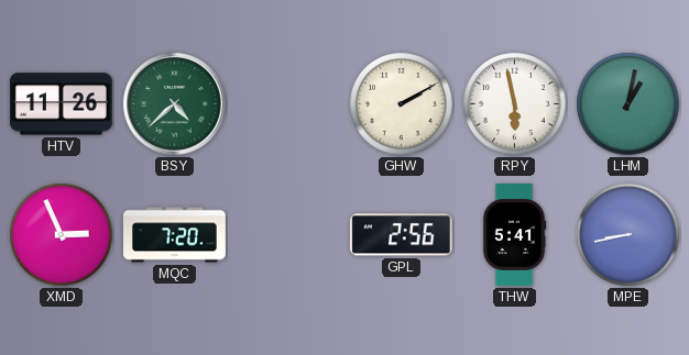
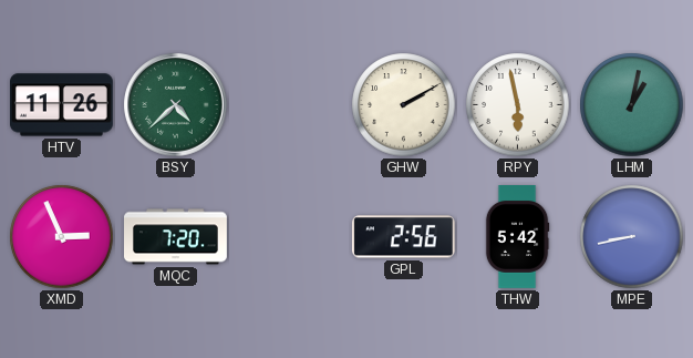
THW: 5:41 -> 5:42 (517, 237)
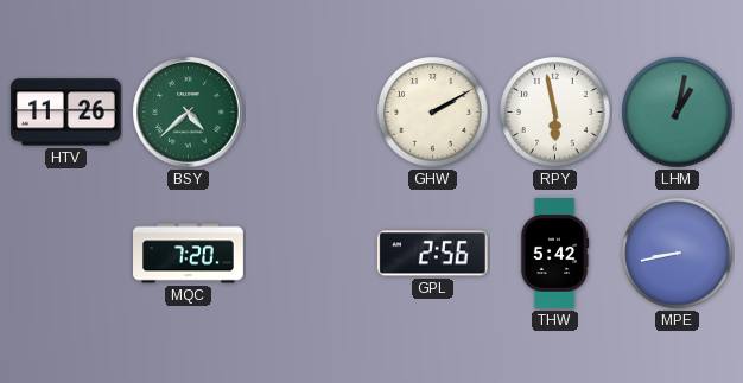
XMD: 2:56 -> none (62, 237)
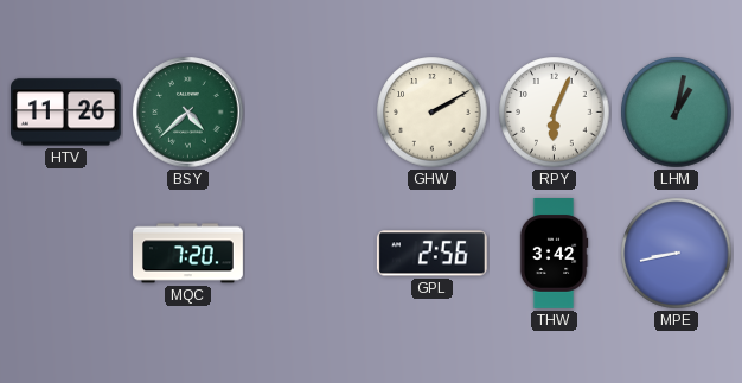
RPY: 5:58 -> 6:04 (555, 113)
THW: 5:42 -> 3:42 (554, 254)
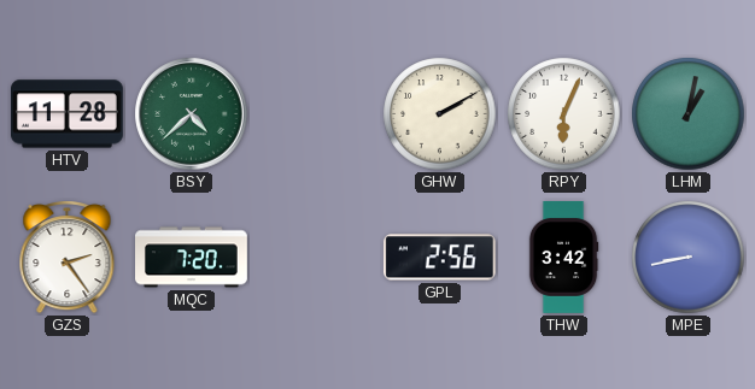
HTV: 11:26 -> 11:28 (68, 114)
GZS: none -> 2:24 (68, 257)
